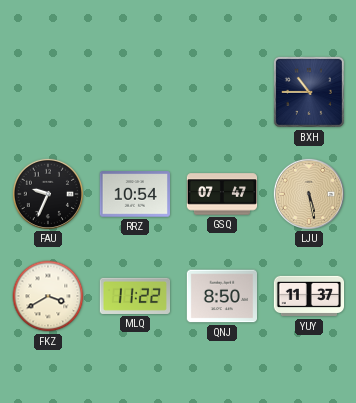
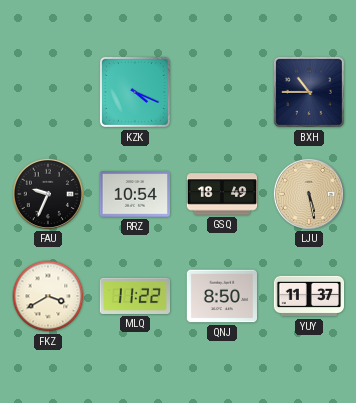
KZK: none -> 4:19 (135, 92)
GSQ: 07:47 -> 18:49 (222, 194)
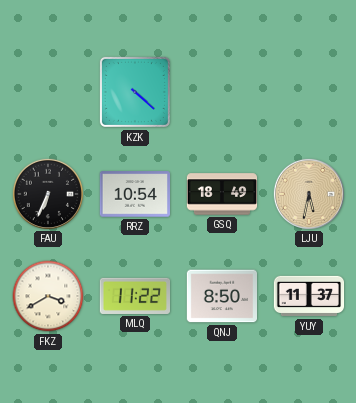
KZK: 4:19 -> 4:22 (135, 92)
BXH: 10:45 -> none (309, 92)
FAU: 9:34 -> 6:34 (47, 193)
LJU: 5:28 -> 5:32 (308, 193)
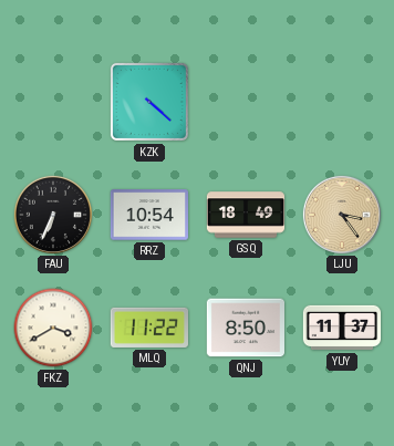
LJU: 5:32 -> 3:24 (341, 214)
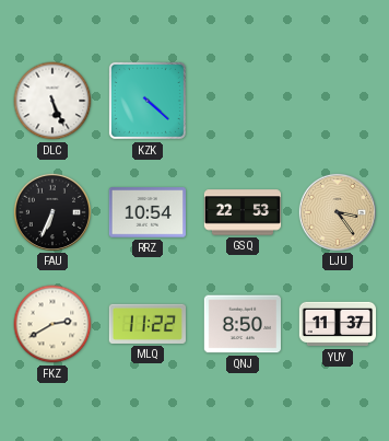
DLC: none -> 5:26 (52, 101)
GSQ: 18:49 -> 22:53 (243, 212)
FKZ: 3:40 -> 2:40 (52, 324)
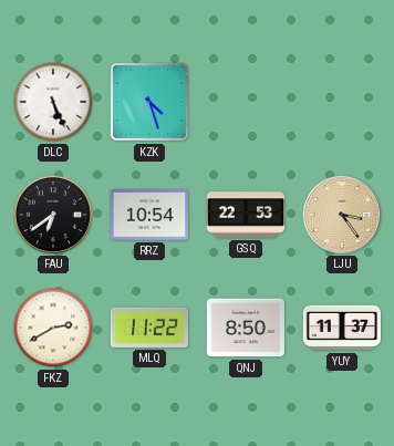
KZK: 4:22 -> 4:27 (149, 102)
FAU: 6:34 -> 6:39 (52, 214)
